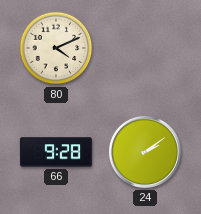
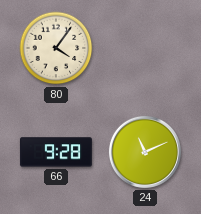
80: 4:11 -> 4:06 (56, 48)
24: 2:09 -> 11:11 (145, 152)
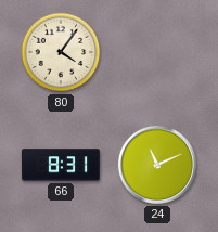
66: 9:28 -> 8:31 (61, 165)
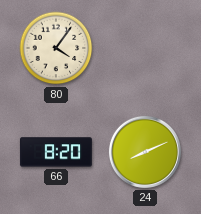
66: 8:31 -> 8:20 (56, 152)
24: 11:11 -> 8:11 (145, 152)
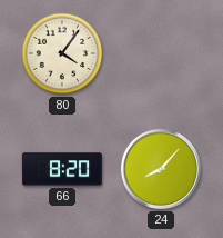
24: 8:11 -> 8:07 (161, 169)
